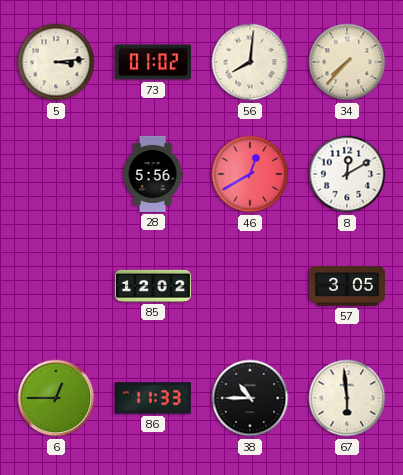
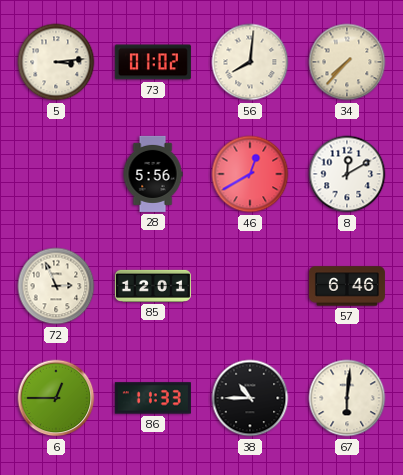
72: none -> 2:56 (56, 286)
85: 12:02 -> 12:01 (153, 286)
57: 3:05 -> 6:46 (347, 286)
67: 5:59 -> 6:01 (347, 398)
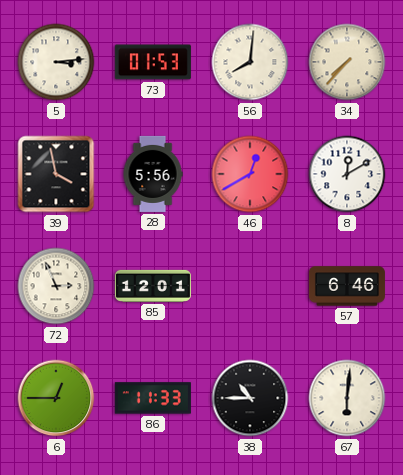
73: 01:02 -> 01:53 (153, 62)
39: none -> 3:58 (56, 174)
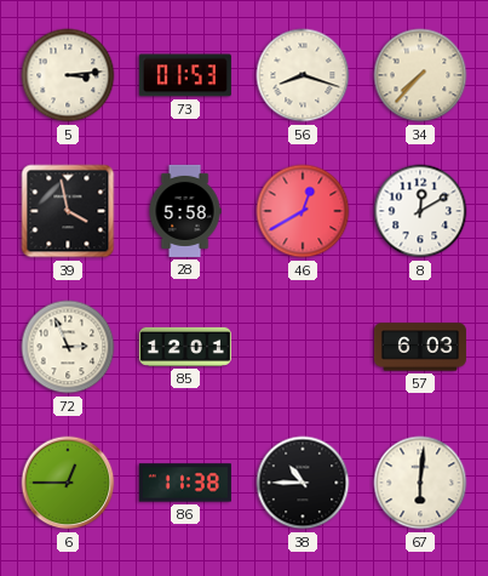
56: 8:01 -> 8:18 (303, 75)
28: 5:56 -> 5:58 (185, 211)
57: 6:46 -> 6:03 (420, 347)
86: 11:33 -> 11:38 (185, 483)
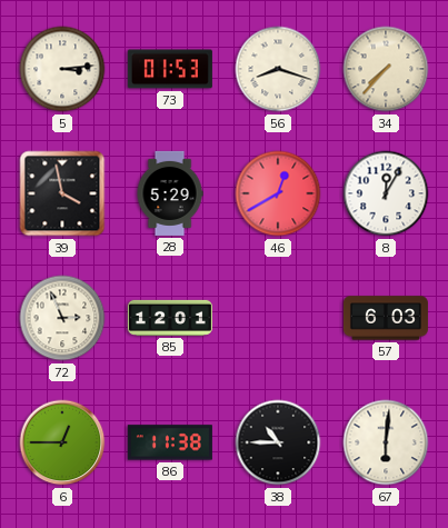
28: 5:58 -> 5:29 (170, 193)
8: 12:10 -> 12:05 (386, 193)
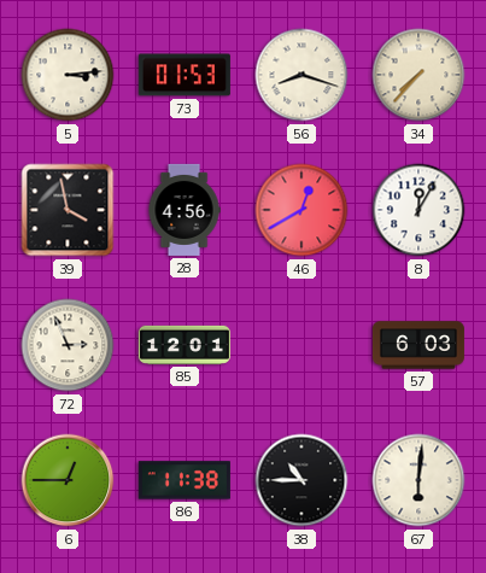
28: 5:29 -> 4:56 (185, 210)
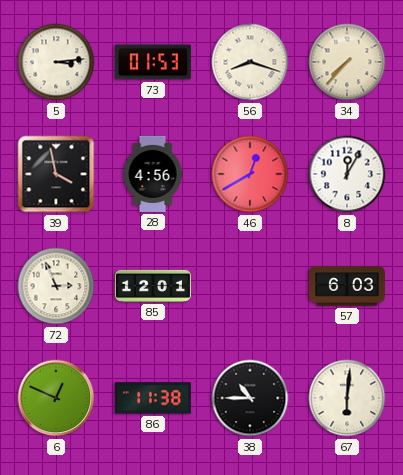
6: 12:45 -> 12:49 (56, 398)
